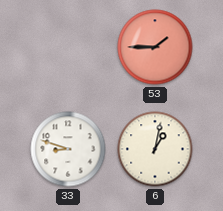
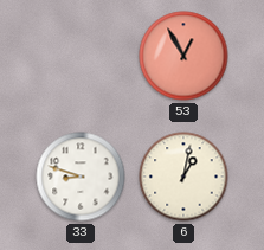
53: 1:45 -> 12:55 (183, 56)
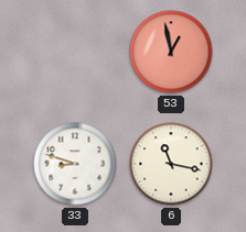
53: 12:55 -> 12:58 (171, 52)
6: 1:02 -> 11:17 (171, 164)
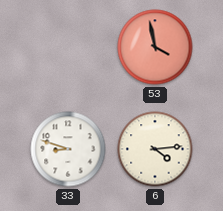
53: 12:58 -> 3:58 (155, 47)
6: 11:17 -> 4:14 (155, 149)
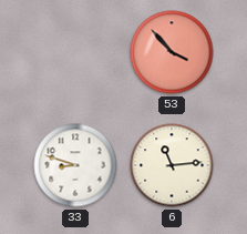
53: 3:58 -> 3:53 (172, 52)
6: 4:14 -> 11:14 (172, 165)
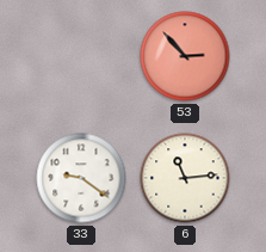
53: 3:53 -> 2:53 (185, 56)
33: 8:48 -> 9:21 (81, 178)
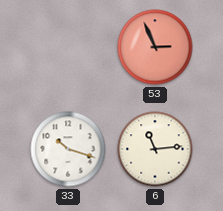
53: 2:53 -> 2:56 (155, 47)
33: 9:21 -> 10:18 (68, 149)
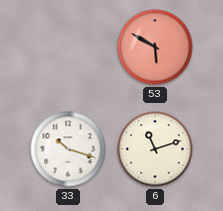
53: 2:56 -> 5:50 (155, 47)
6: 11:14 -> 11:12 (155, 149)
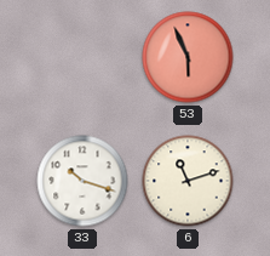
53: 5:50 -> 5:56 (188, 57)
